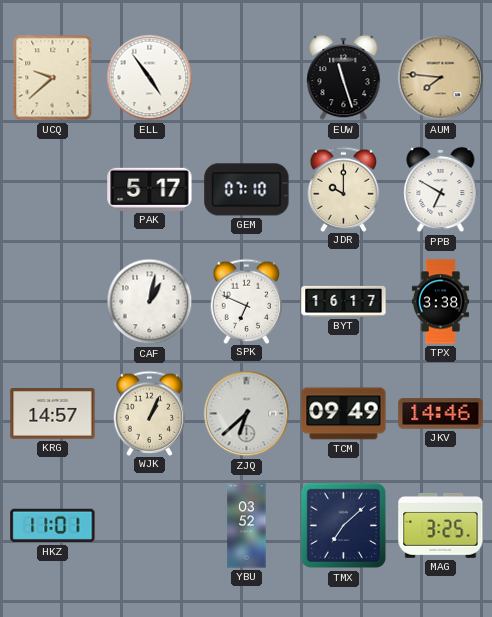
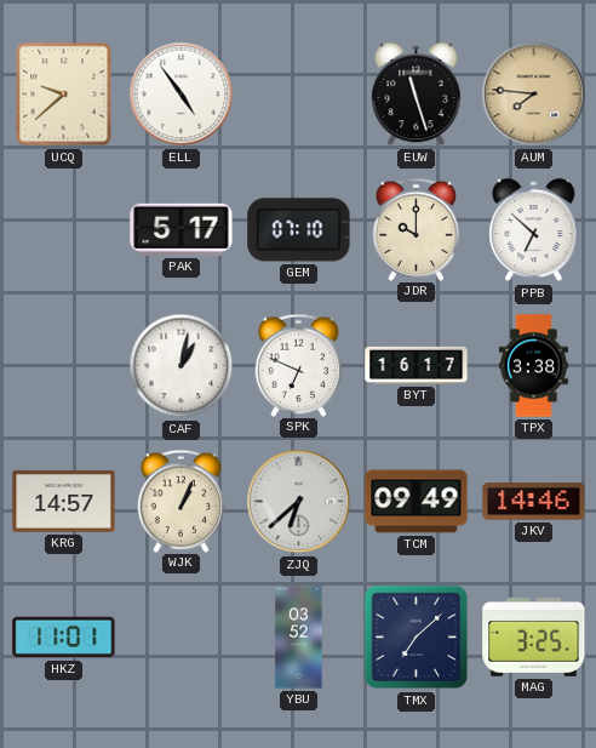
PPB: 6:50 -> 6:52 (534, 230)
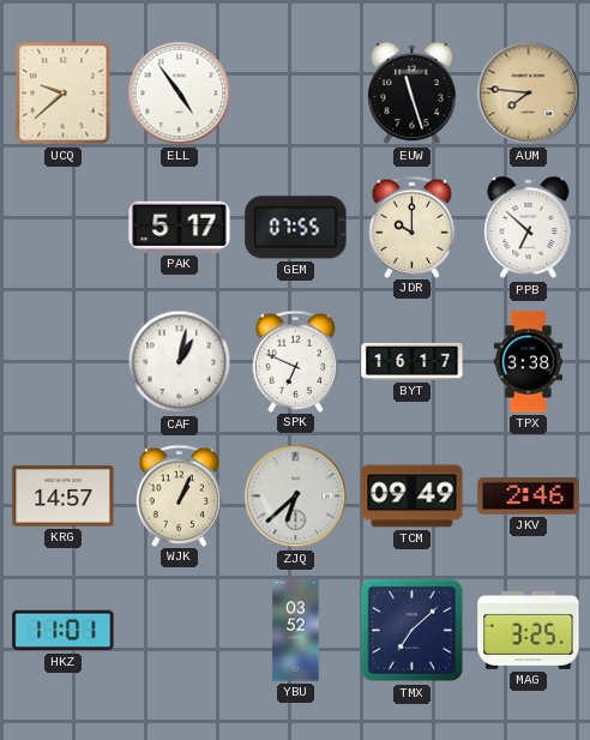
GEM: 07:10 -> 07:55 (296, 228)
JKV: 14:46 -> 2:46 (529, 497)
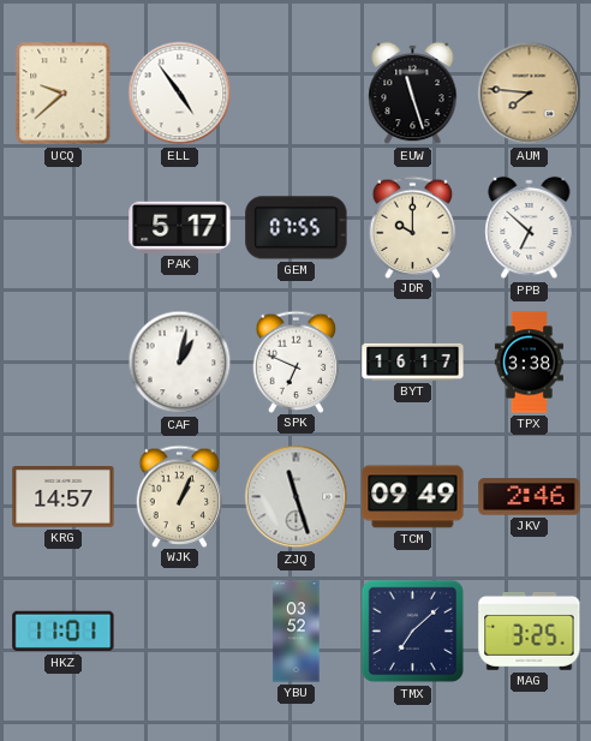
ZJQ: 6:38 -> 11:27 (297, 497)
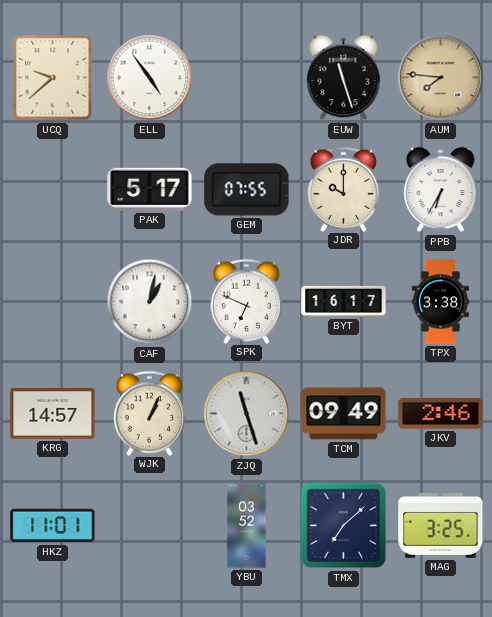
PPB: 6:52 -> 6:35 (441, 190)
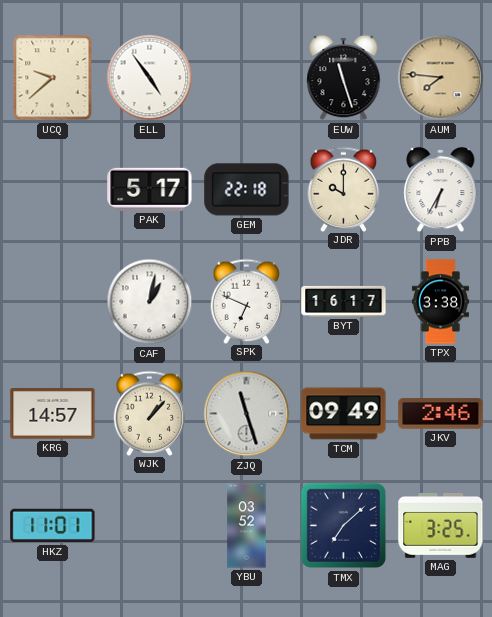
GEM: 07:55 -> 22:18 (247, 190)
WJK: 1:04 -> 1:07 (150, 413)
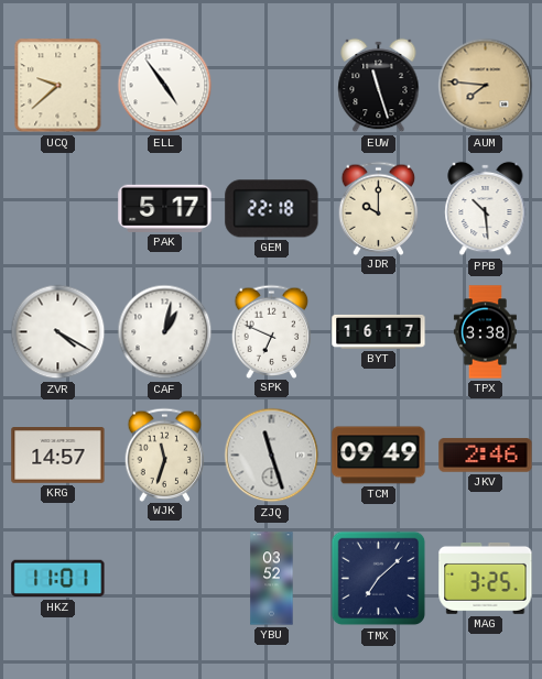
PPB: 6:35 -> 10:29 (486, 209)
ZVR: none -> 4:20 (58, 332)
WJK: 1:07 -> 11:33 (165, 455)
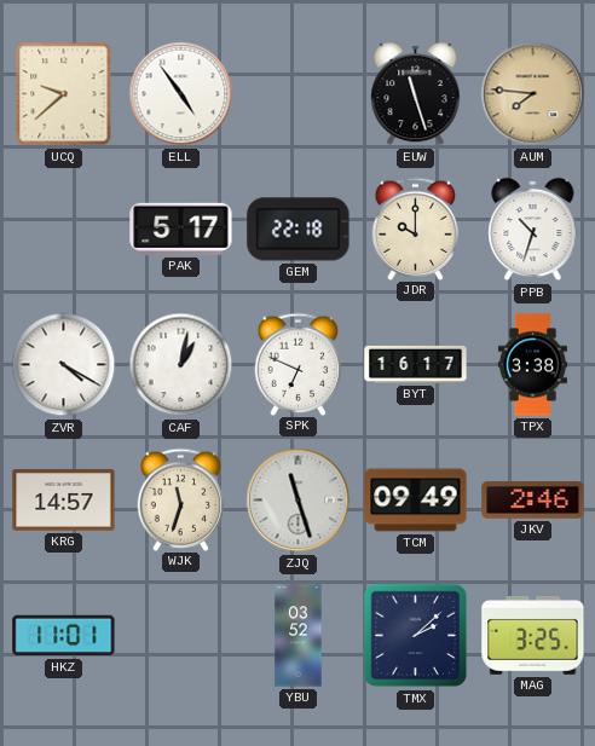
PPB: 10:29 -> 10:33 (533, 230)
TMX: 7:08 -> 2:08 (416, 636)
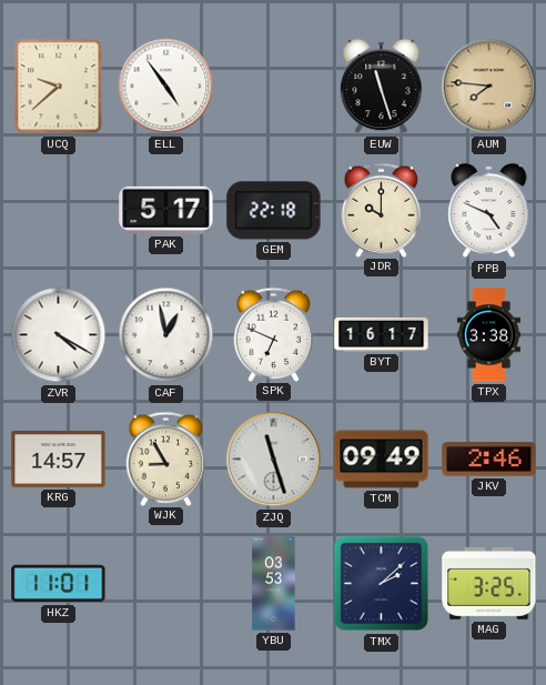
PPB: 10:33 -> 4:49 (489, 211)
CAF: 1:02 -> 12:58 (166, 335)
WJK: 11:33 -> 8:55 (166, 459)
YBU: 03:52 -> 03:53 (274, 584)
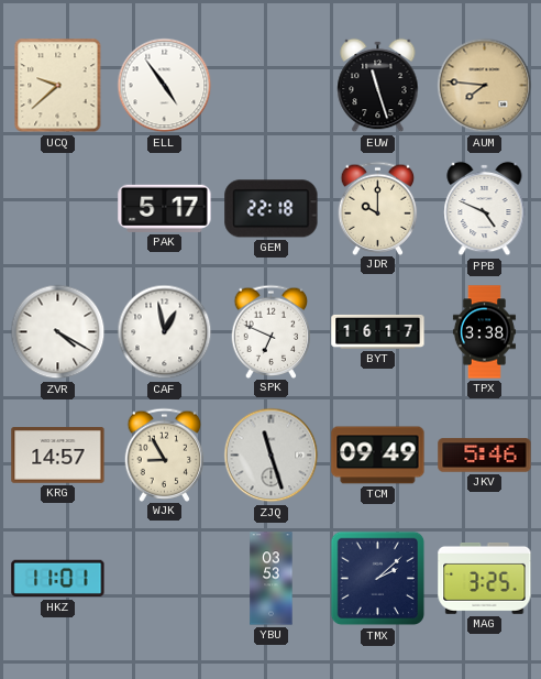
JKV: 2:46 -> 5:46 (485, 456)
